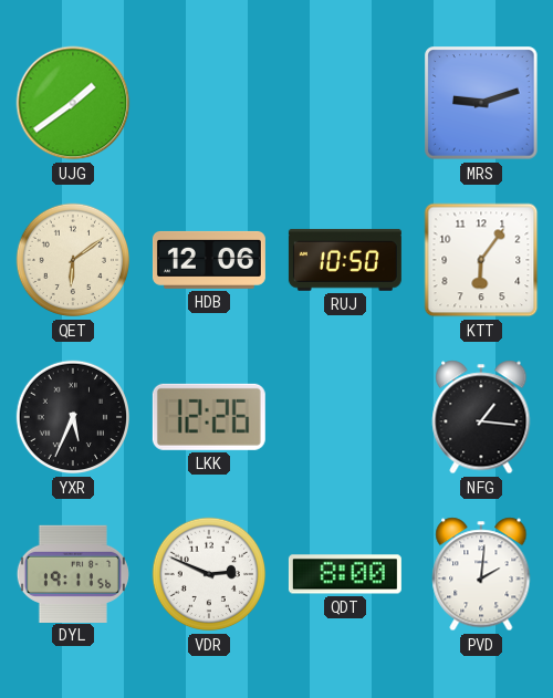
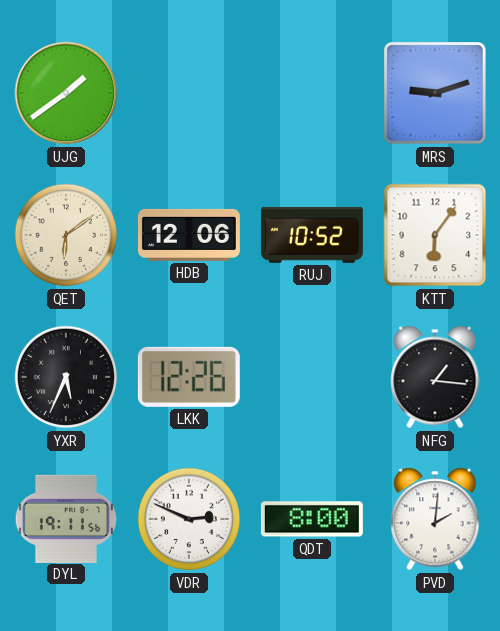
RUJ: 10:50 -> 10:52 (312, 235)
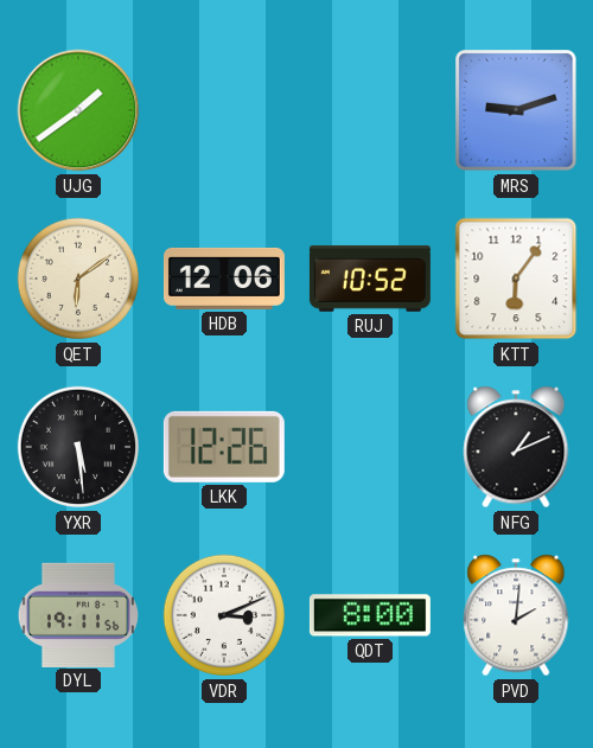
YXR: 5:34 -> 5:29 (78, 447)
NFG: 1:16 -> 1:11 (516, 447)
VDR: 2:49 -> 3:11 (224, 615)
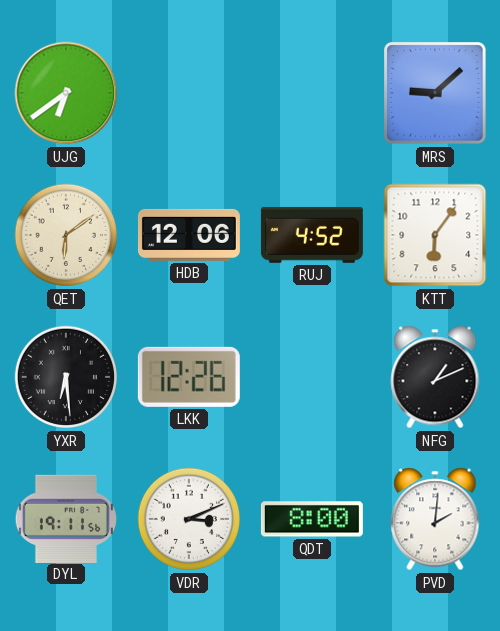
UJG: 1:39 -> 6:39 (66, 93)
MRS: 9:12 -> 9:08 (435, 93)
RUJ: 10:52 -> 4:52 (312, 235)
YXR: 5:29 -> 6:29 (66, 377)
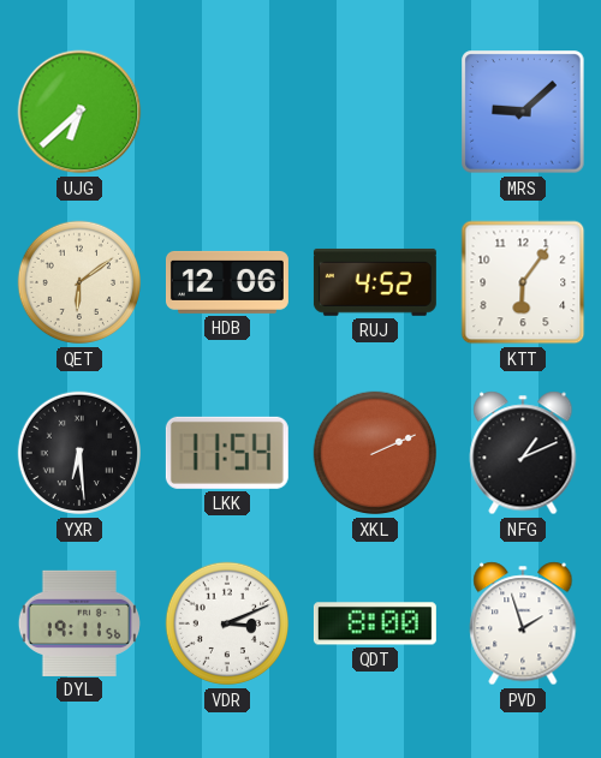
UJG: 6:39 -> 6:38 (79, 112)
LKK: 12:26 -> 11:54 (227, 453)
XKL: none -> 2:11 (375, 453)
PVD: 2:01 -> 1:57 (523, 623)
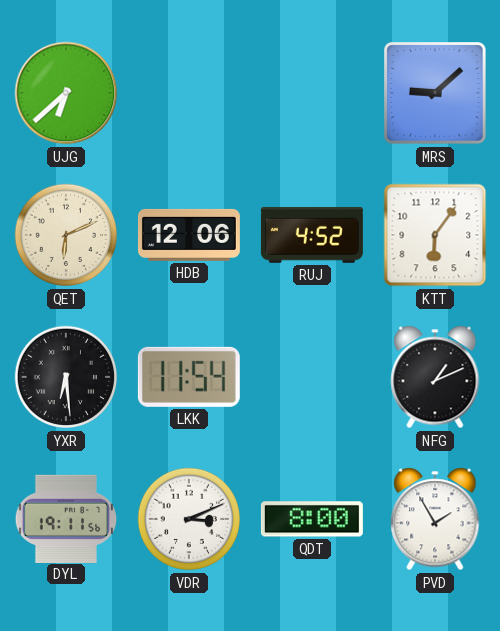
QET: 6:09 -> 6:11 (66, 235)
XKL: 2:11 -> none (375, 453)
PVD: 1:57 -> 1:55 (435, 519)
